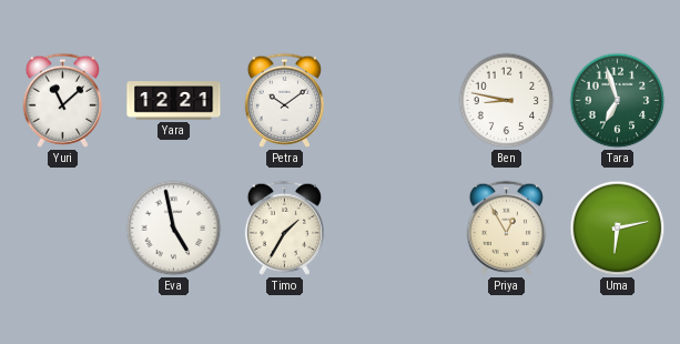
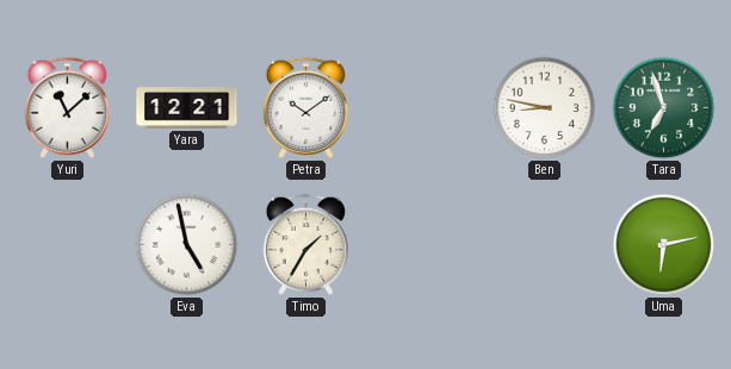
Priya: 12:55 -> none (506, 227)
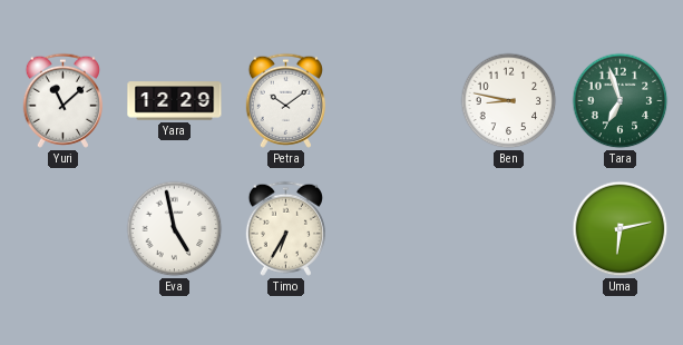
Yara: 12:21 -> 12:29 (175, 101)
Timo: 1:35 -> 6:35 (285, 228)
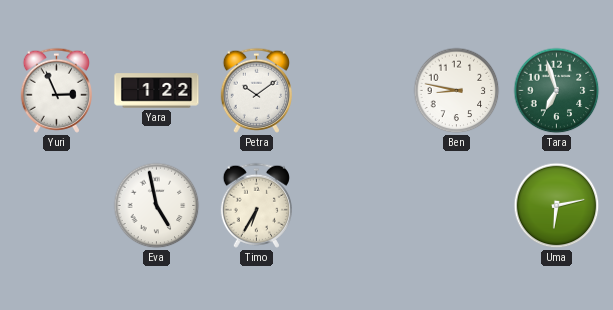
Yuri: 11:08 -> 2:56 (56, 90)
Yara: 12:29 -> 1:22 (157, 91)
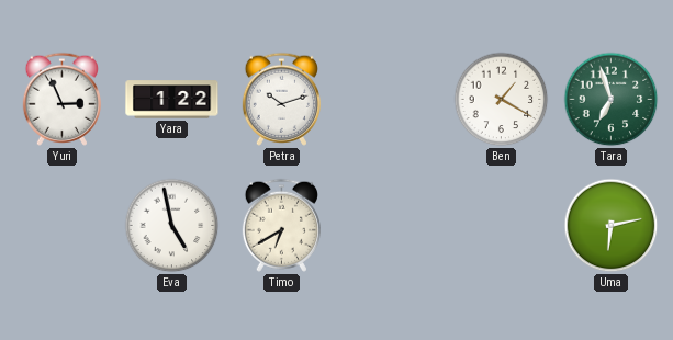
Petra: 10:09 -> 10:12 (281, 99)
Ben: 8:47 -> 1:20 (502, 100)
Timo: 6:35 -> 6:40 (281, 225)
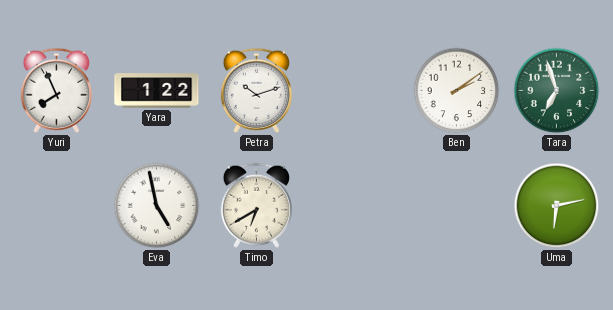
Yuri: 2:56 -> 7:56 (56, 90)
Ben: 1:20 -> 2:09 (457, 91)
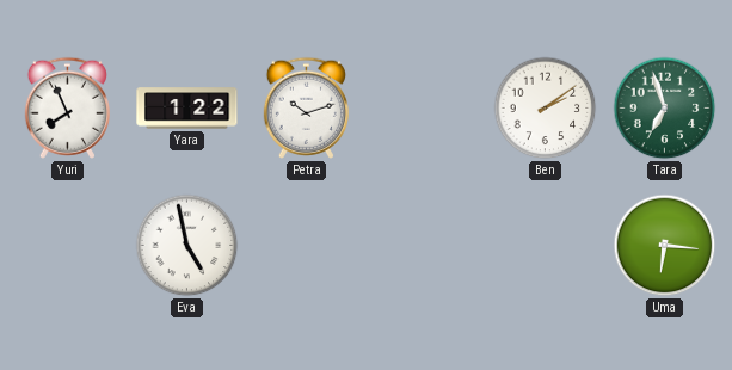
Timo: 6:40 -> none (256, 205)
Uma: 6:13 -> 6:16 (665, 246)
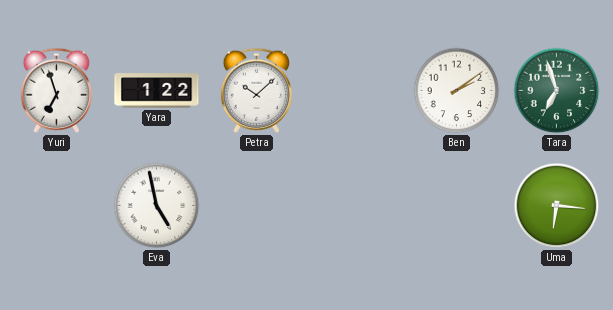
Yuri: 7:56 -> 6:57 (56, 90)
Petra: 10:12 -> 10:08 (256, 90)
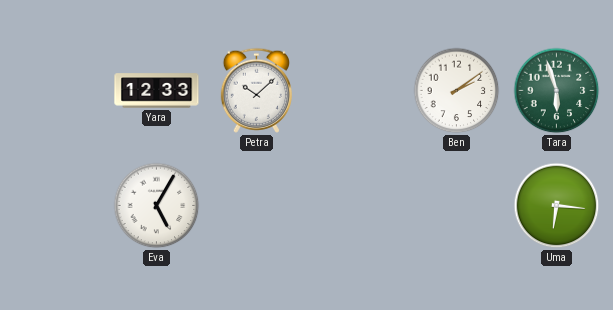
Yuri: 6:57 -> none (56, 90)
Yara: 1:22 -> 12:33 (157, 91)
Tara: 6:57 -> 5:57 (557, 91)
Eva: 4:58 -> 5:05 (157, 206)
